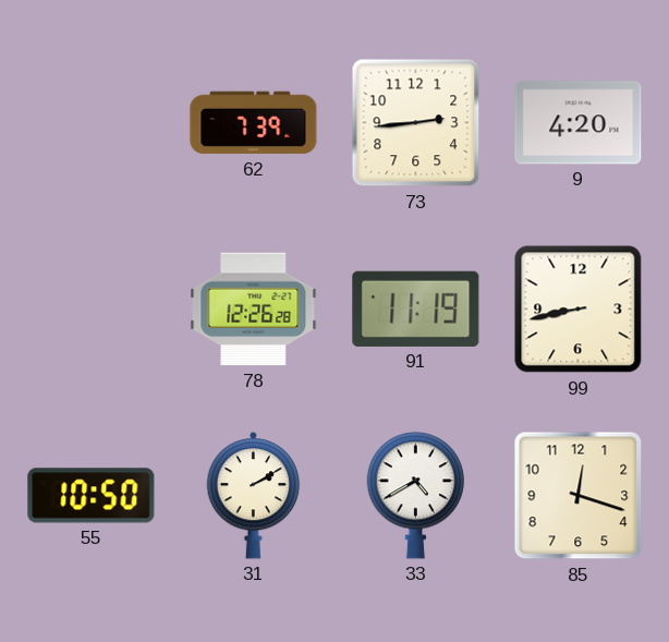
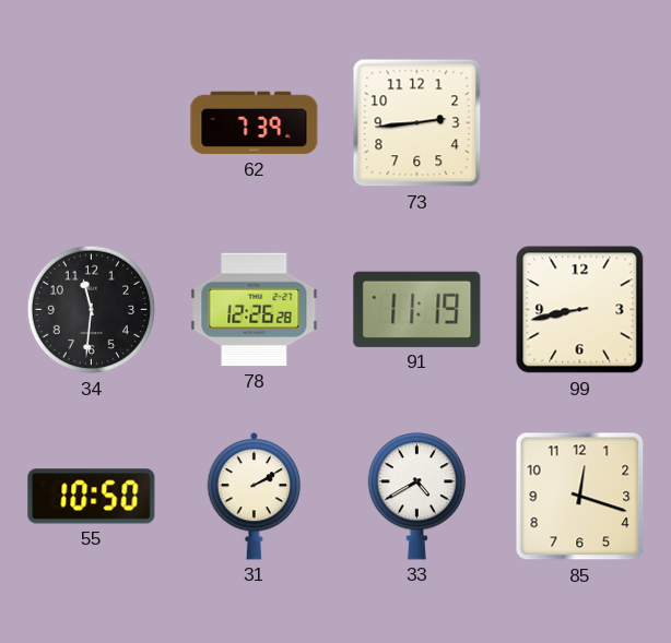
9: 4:20 -> none (579, 123)
34: none -> 11:31 (92, 310)
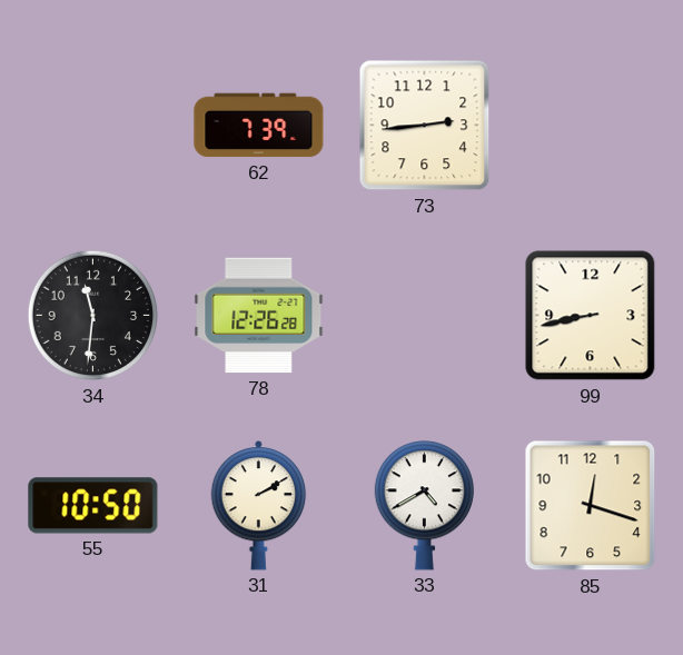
91: 11:19 -> none (417, 309)
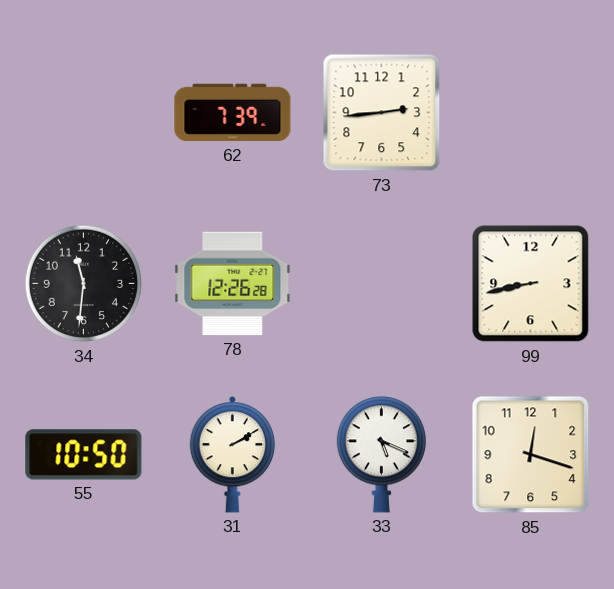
33: 4:40 -> 5:19 (381, 455)
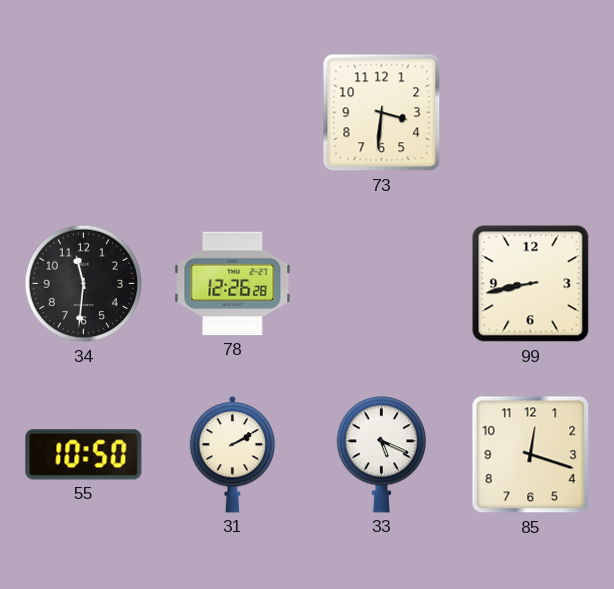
62: 7:39 -> none (233, 113)
73: 2:44 -> 3:31 (382, 113)
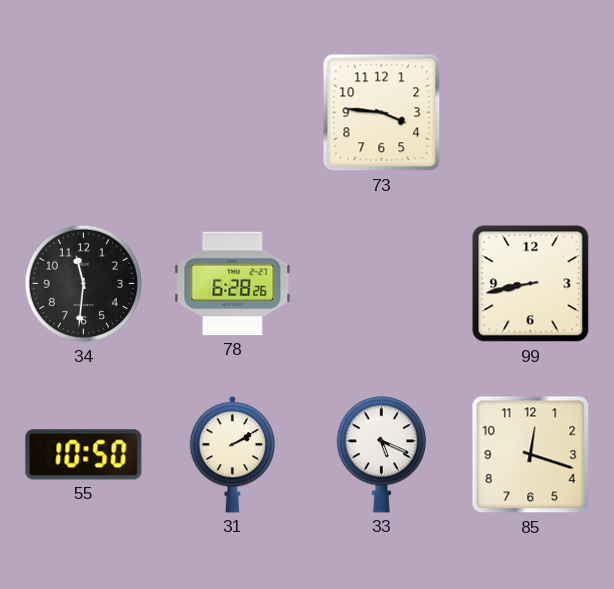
73: 3:31 -> 3:46 (382, 113)
78: 12:26 -> 6:28 (233, 284)
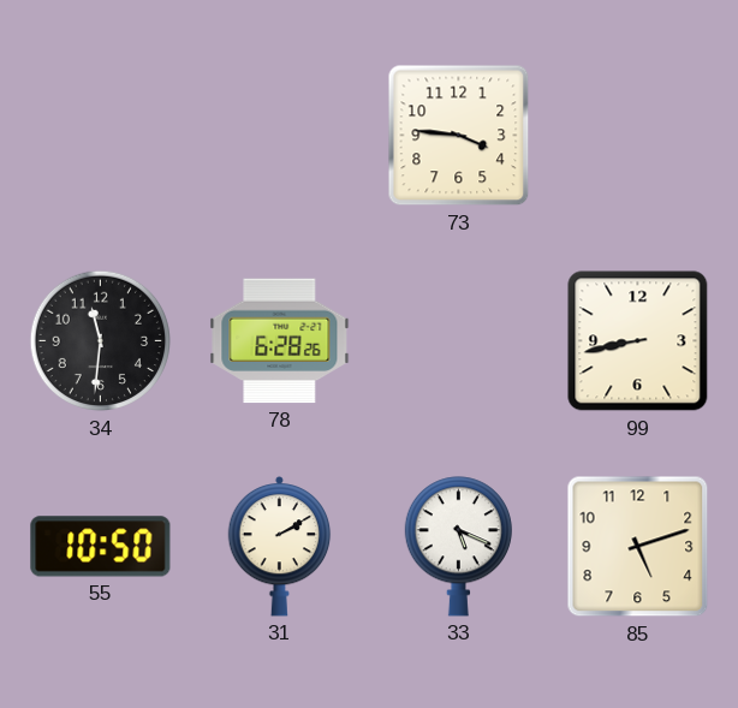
85: 12:18 -> 5:12 (638, 547)
